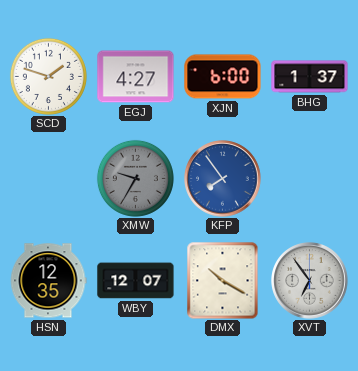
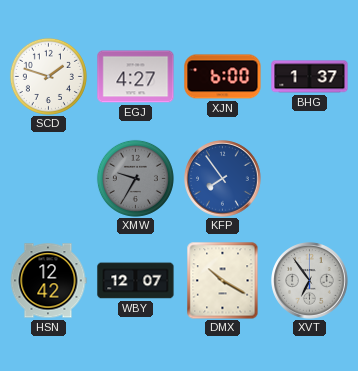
HSN: 12:35 -> 12:42 (48, 281)
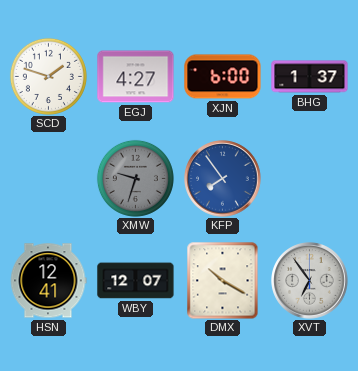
XMW: 9:35 -> 9:33 (135, 178)
HSN: 12:42 -> 12:41 (48, 281)
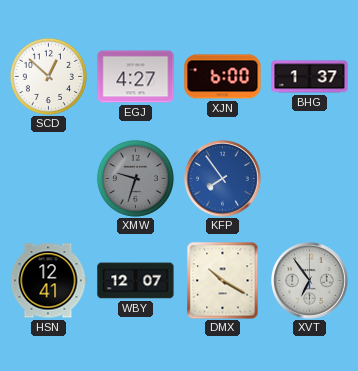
SCD: 1:48 -> 12:52 (48, 76)
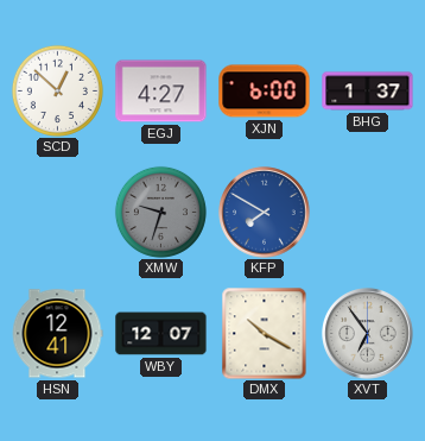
KFP: 7:54 -> 7:50 (265, 213)
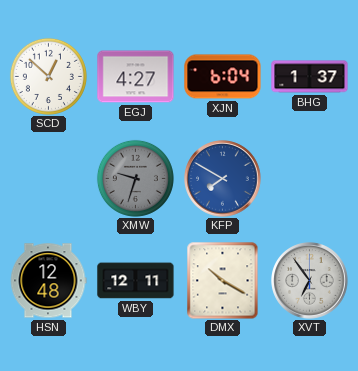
XJN: 6:00 -> 6:04 (223, 77)
HSN: 12:41 -> 12:48 (48, 281)
WBY: 12:07 -> 12:11 (136, 281)
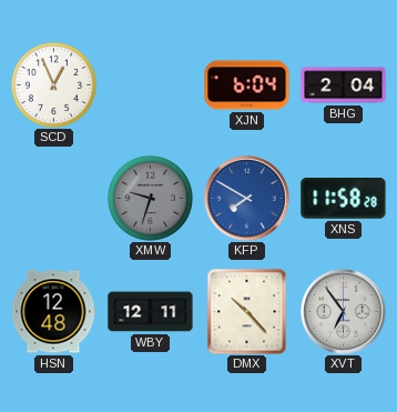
SCD: 12:52 -> 12:56 (53, 84)
EGJ: 4:27 -> none (136, 77)
BHG: 1:37 -> 2:04 (344, 86)
XNS: none -> 11:58 (344, 199)
DMX: 10:20 -> 10:23 (247, 311)
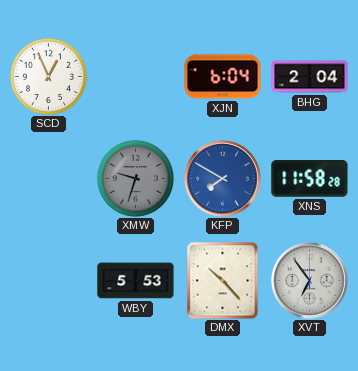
HSN: 12:48 -> none (53, 312)
WBY: 12:11 -> 5:53 (136, 281)
